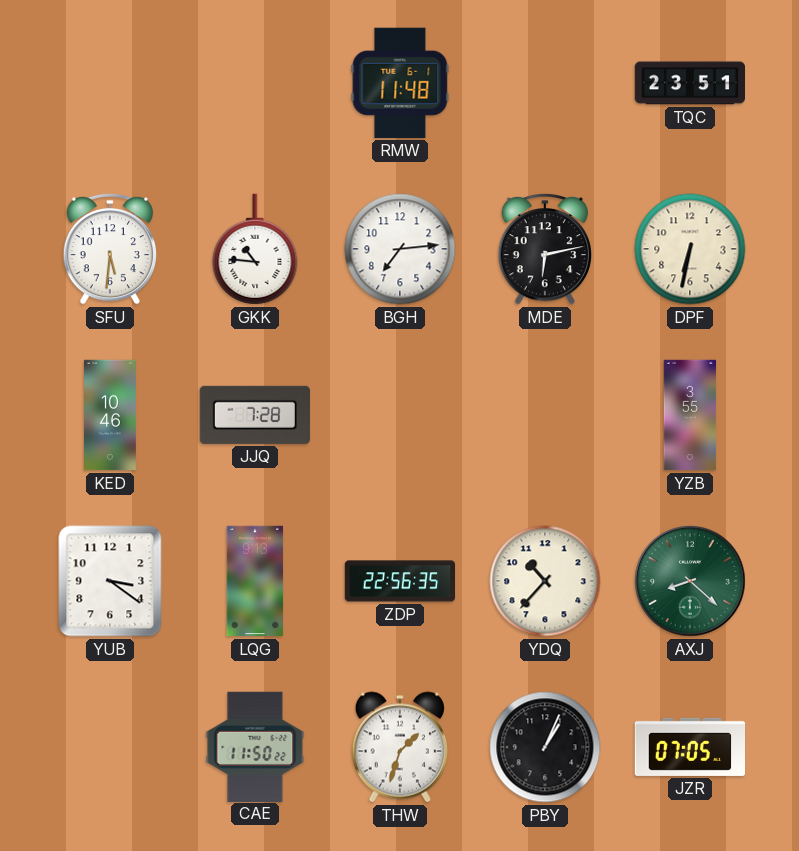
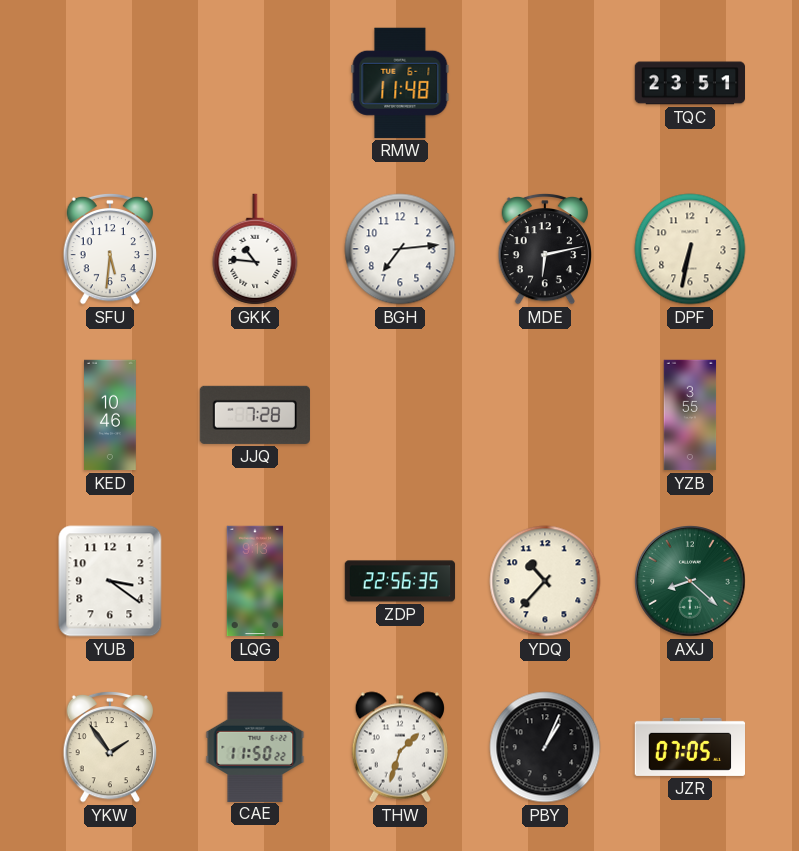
YKW: none -> 1:54 (109, 747)
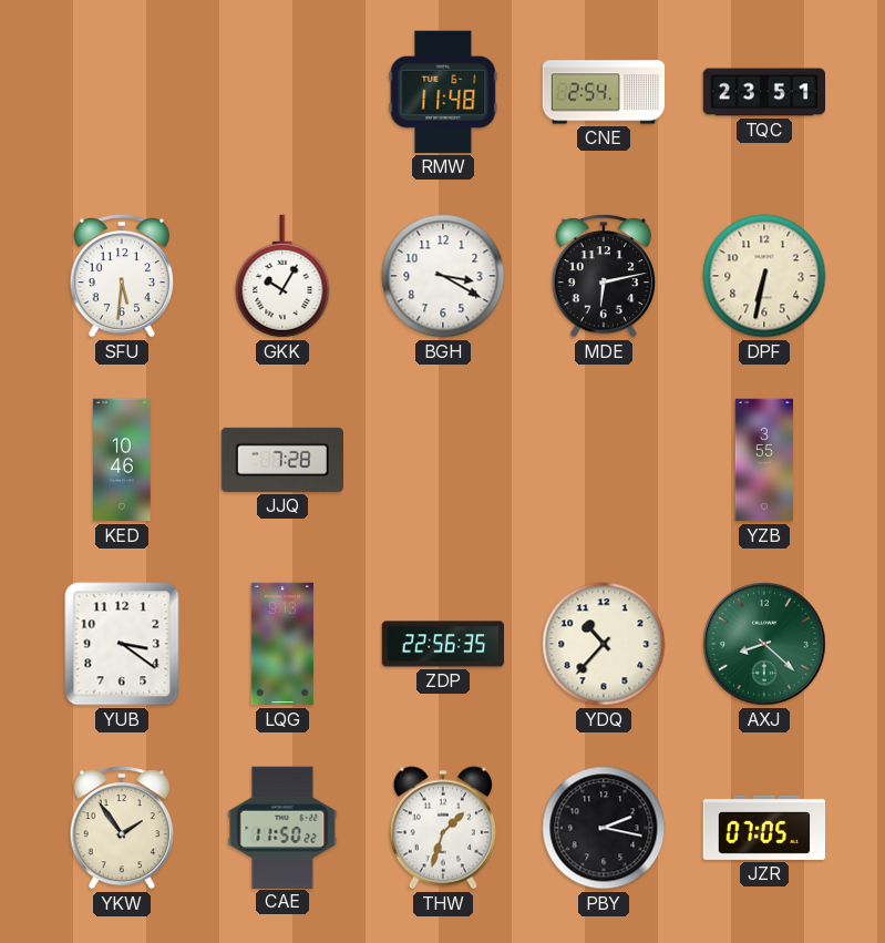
CNE: none -> 2:54 (604, 92)
GKK: 10:46 -> 10:05 (282, 276)
BGH: 7:14 -> 3:20 (443, 276)
PBY: 1:04 -> 2:17 (604, 828)
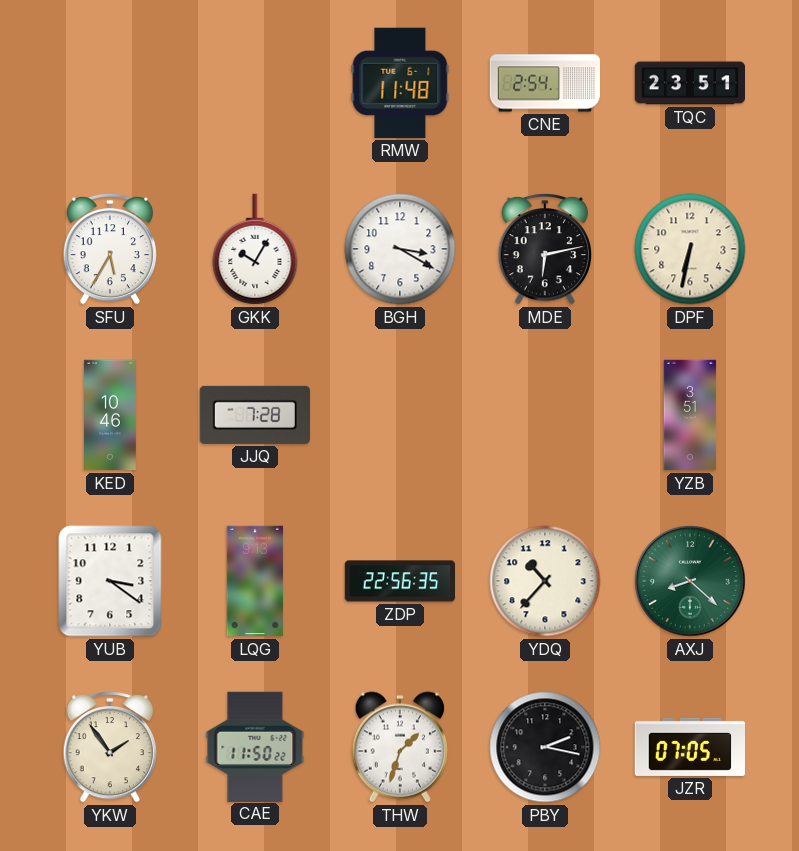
SFU: 5:31 -> 5:35 (109, 249)
YZB: 3:55 -> 3:51 (690, 415)
